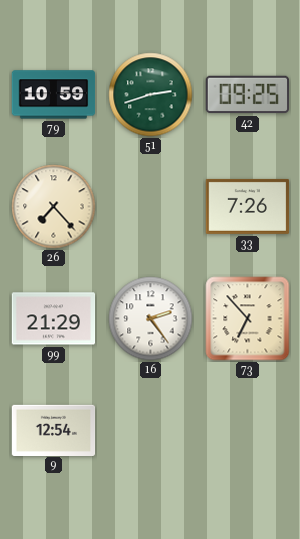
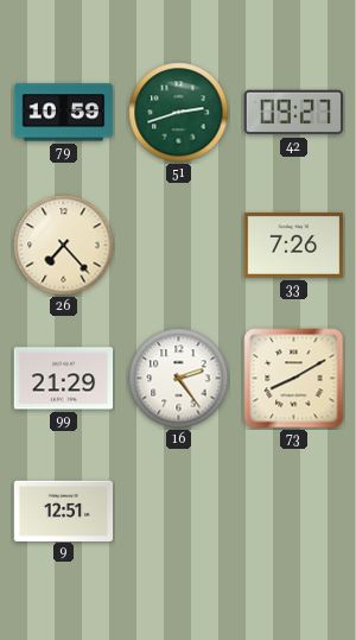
42: 09:25 -> 09:27 (294, 113)
73: 6:53 -> 8:10 (294, 379)
9: 12:54 -> 12:51 (64, 511)
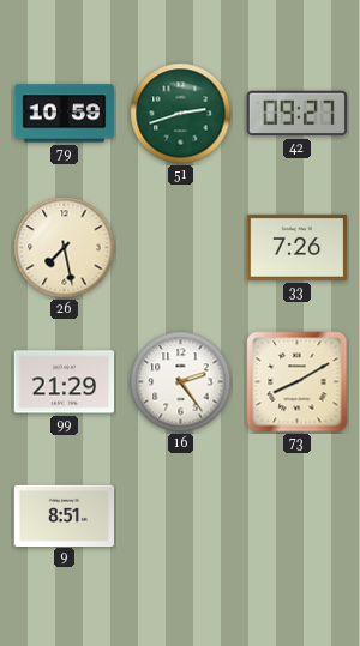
26: 7:23 -> 7:28 (65, 248)
9: 12:51 -> 8:51 (65, 515)
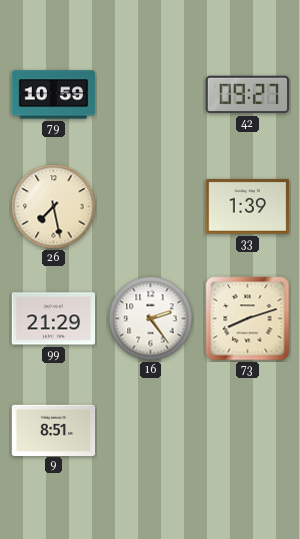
51: 2:42 -> none (181, 114)
33: 7:26 -> 1:39 (248, 206)
73: 8:10 -> 8:12 (248, 319)
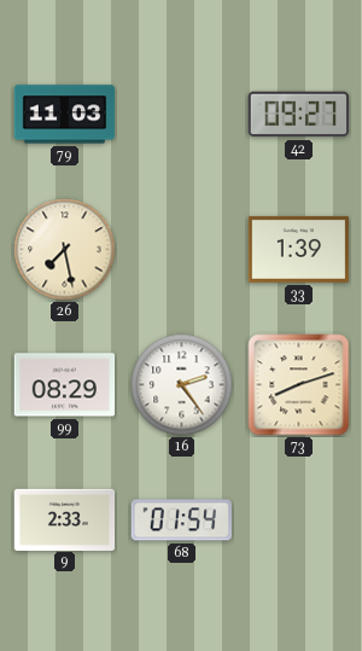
79: 10:59 -> 11:03 (65, 115)
99: 21:29 -> 08:29 (65, 385)
9: 8:51 -> 2:33 (65, 519)
68: none -> 01:54 (182, 521)
